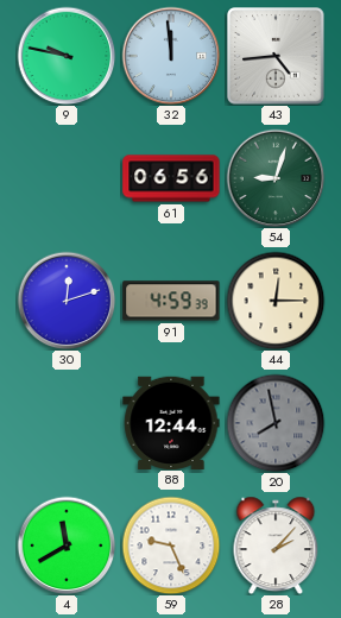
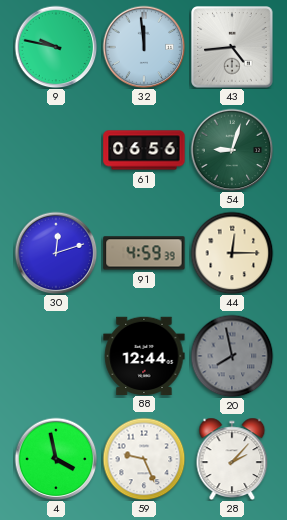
4: 11:40 -> 3:58 (56, 459)
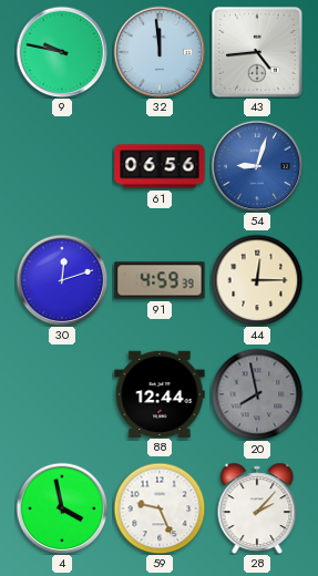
54 dial: green -> blue (257, 166)
